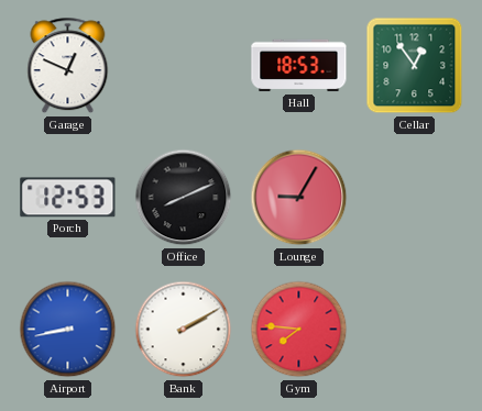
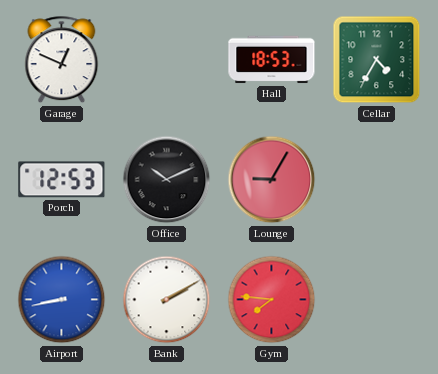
Cellar: 12:54 -> 4:35 (377, 60)
Office: 8:11 -> 10:11 (167, 180)
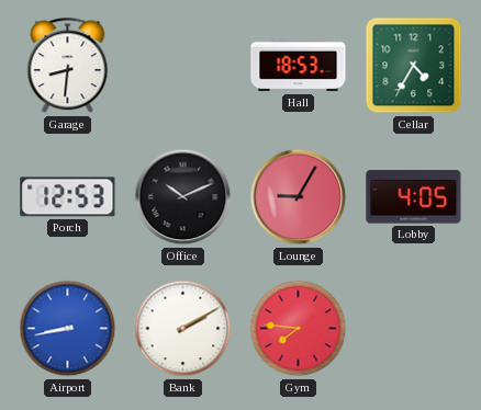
Garage: 12:49 -> 8:31 (68, 66)
Lobby: none -> 4:05 (414, 197)
